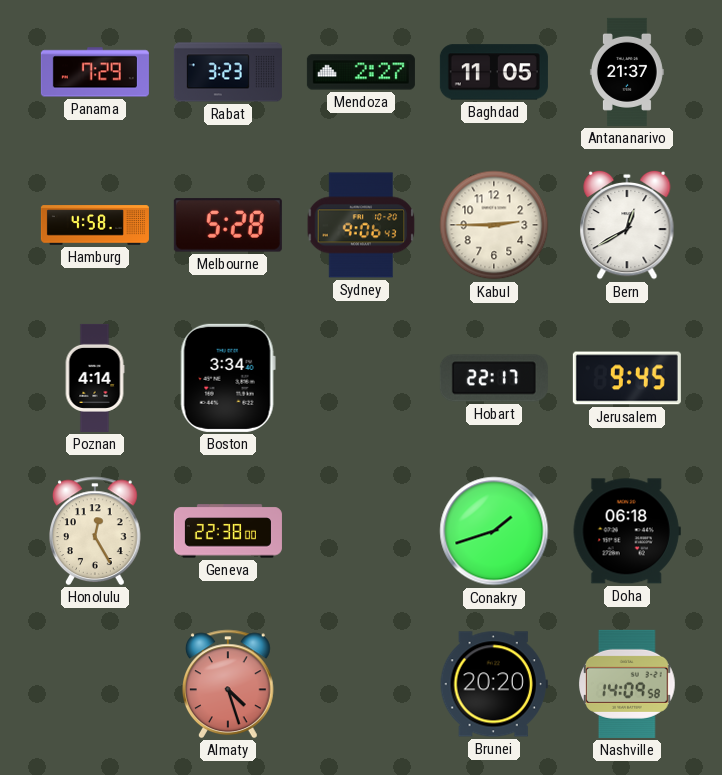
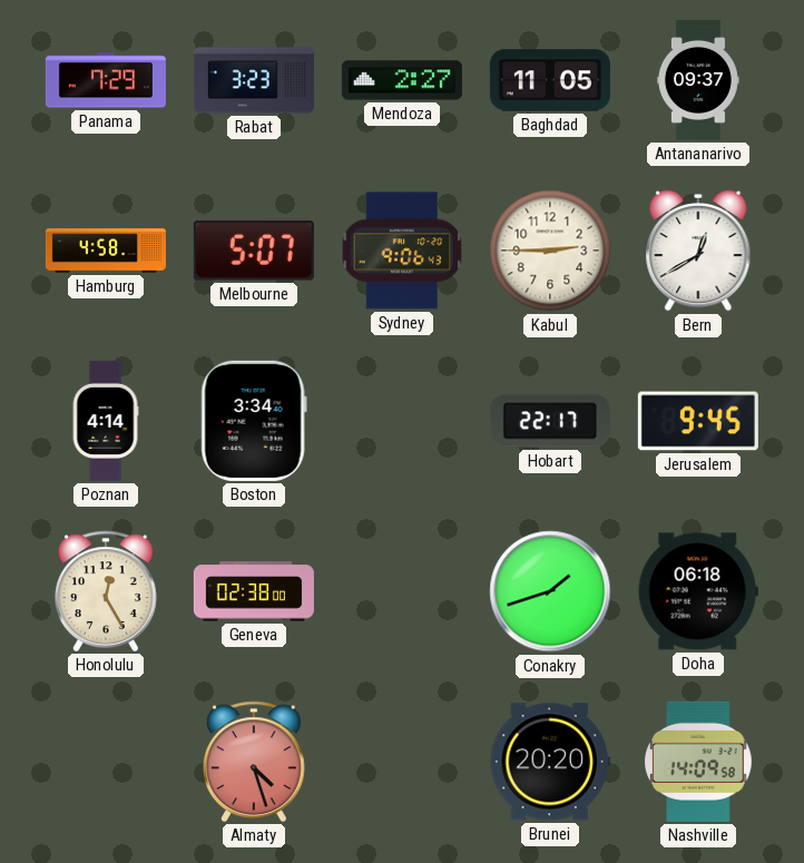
Antananarivo: 21:37 -> 09:37 (698, 80)
Melbourne: 5:28 -> 5:07 (254, 251)
Geneva: 22:38 -> 02:38 (254, 591)
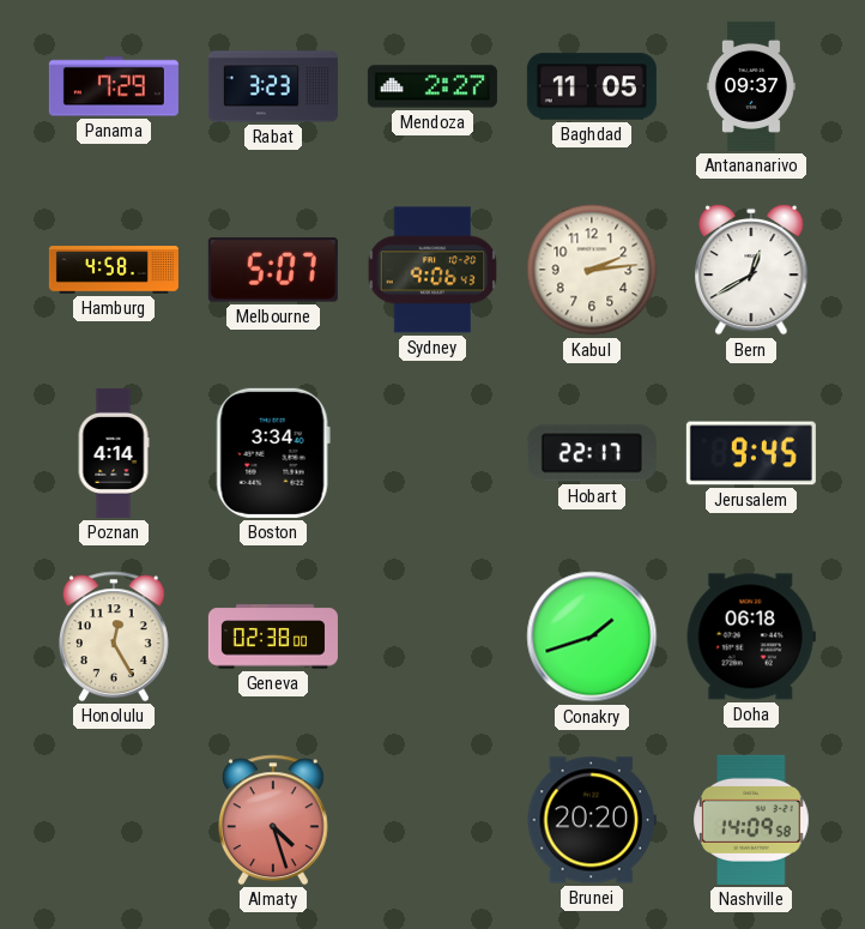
Kabul: 2:45 -> 2:14 (592, 270)
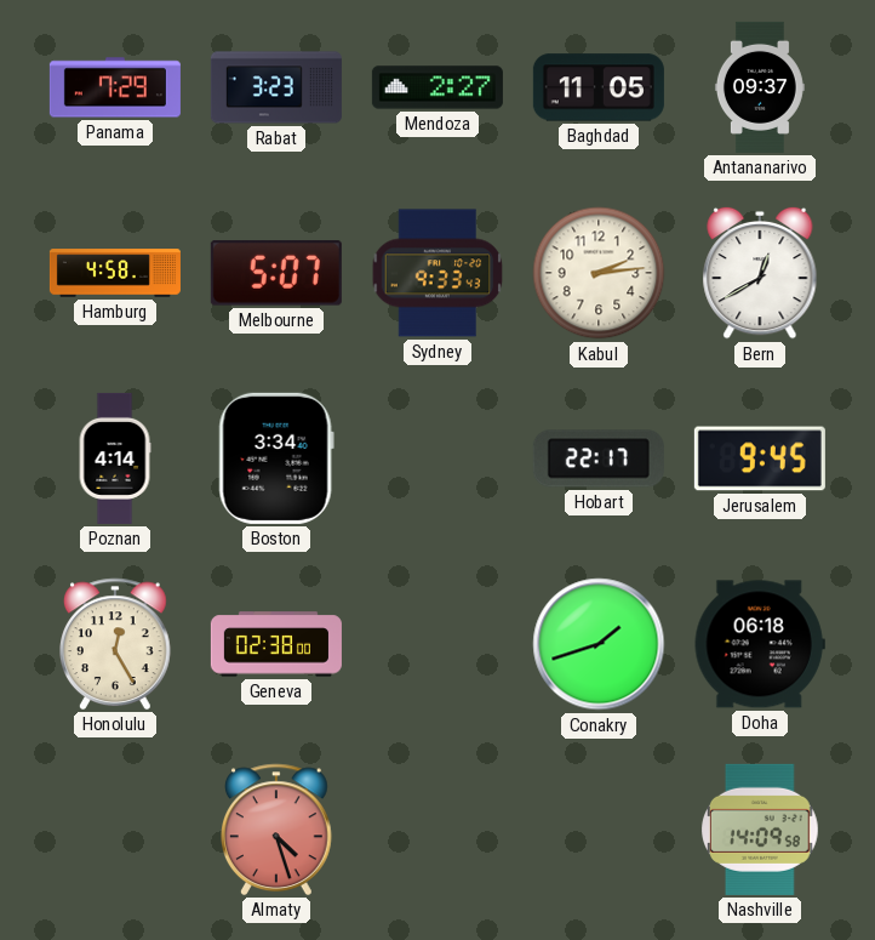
Sydney: 9:06 -> 9:33 (438, 273)
Brunei: 20:20 -> none (592, 820)
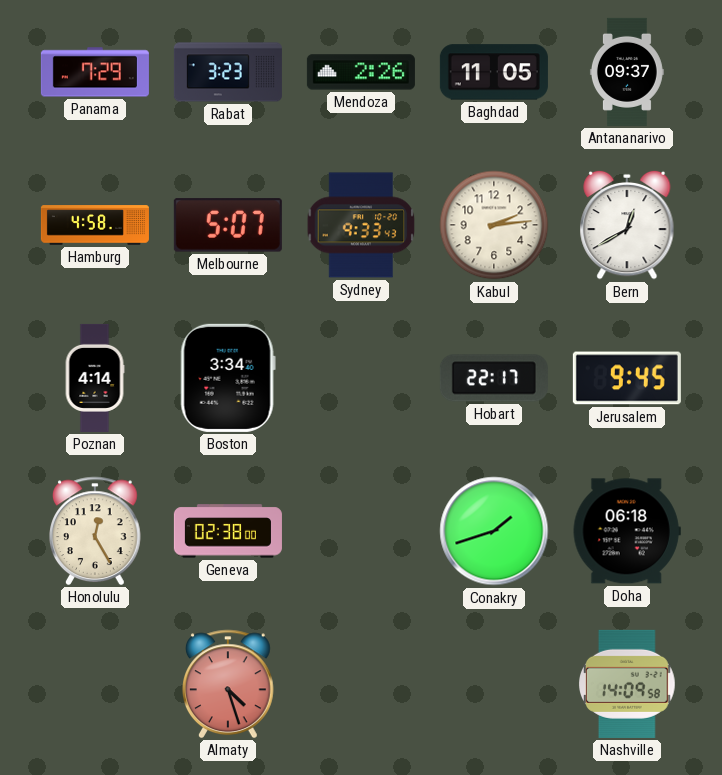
Mendoza: 2:27 -> 2:26 (361, 72)
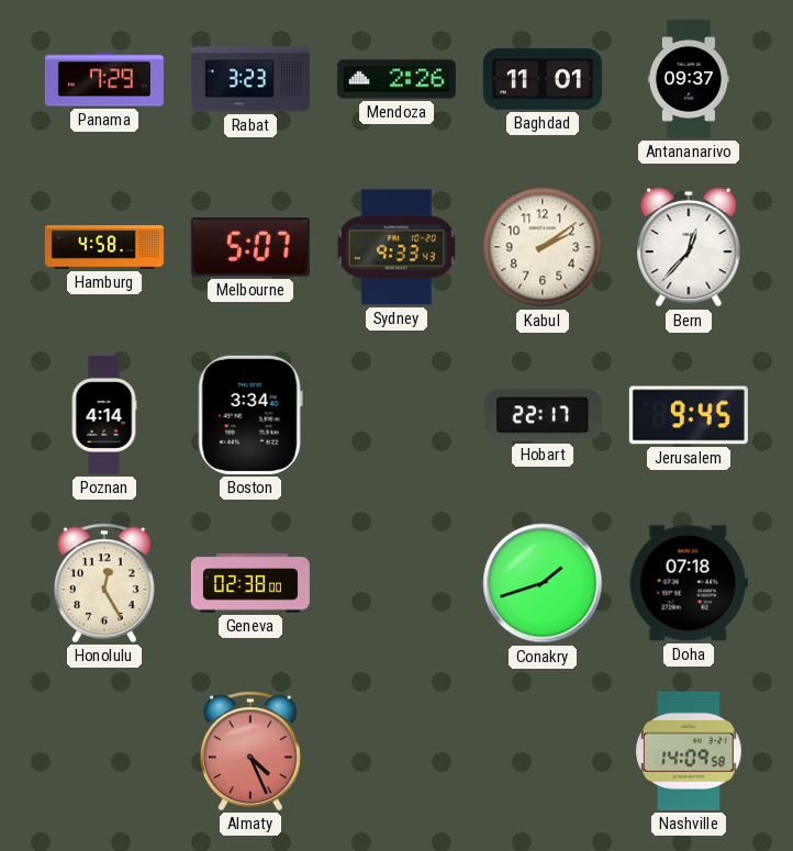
Baghdad: 11:05 -> 11:01 (543, 79)
Kabul: 2:14 -> 2:09 (543, 247)
Bern: 12:40 -> 12:37 (689, 247)
Doha: 06:18 -> 07:18 (689, 583)
Almaty: 4:27 -> 4:26 (252, 751)
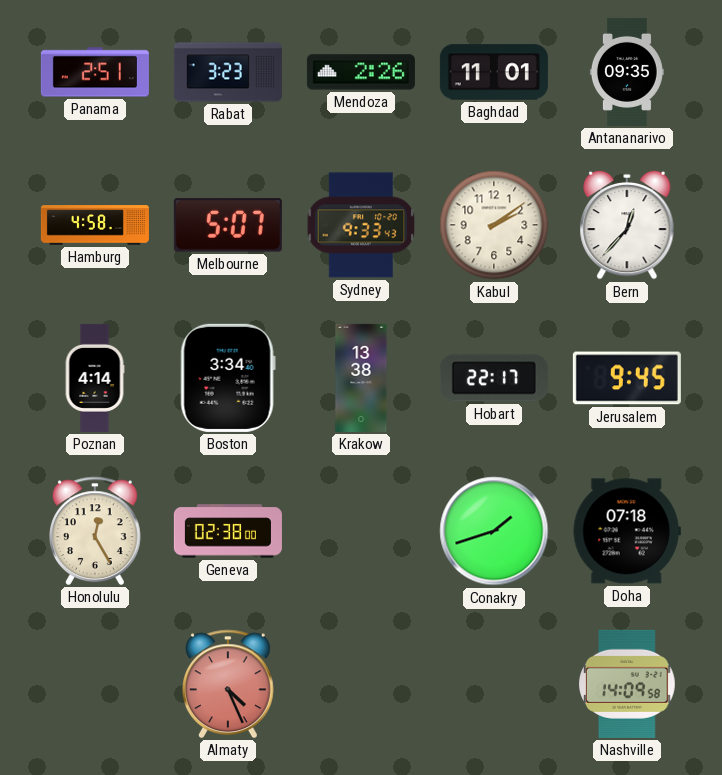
Panama: 7:29 -> 2:51 (95, 72)
Antananarivo: 09:37 -> 09:35 (627, 72)
Krakow: none -> 13:38 (361, 378)
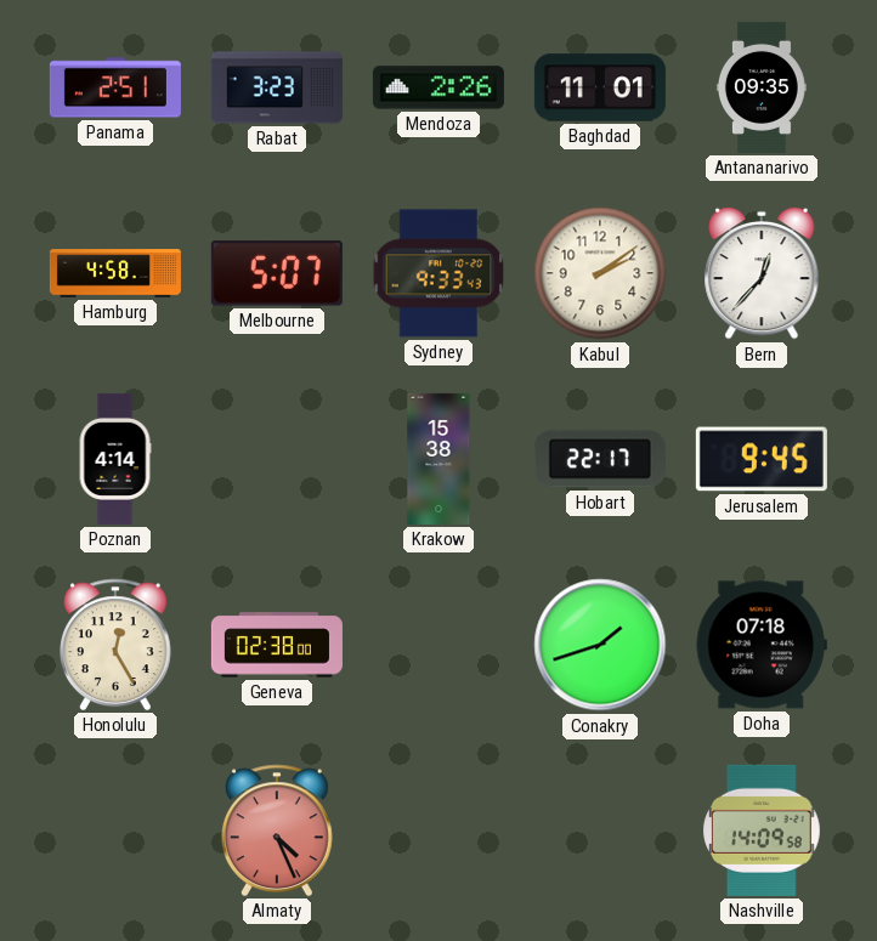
Boston: 3:34 -> none (228, 378)
Krakow: 13:38 -> 15:38 (438, 459)
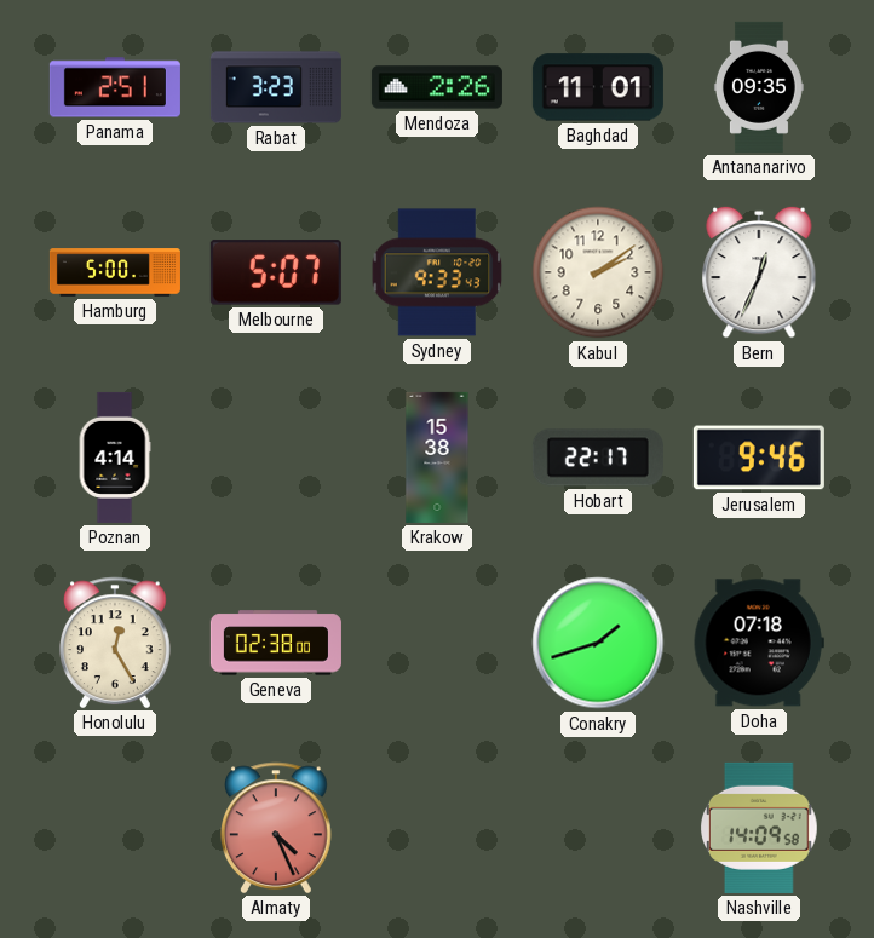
Hamburg: 4:58 -> 5:00 (115, 272)
Bern: 12:37 -> 12:34 (759, 272)
Jerusalem: 9:45 -> 9:46 (759, 458)
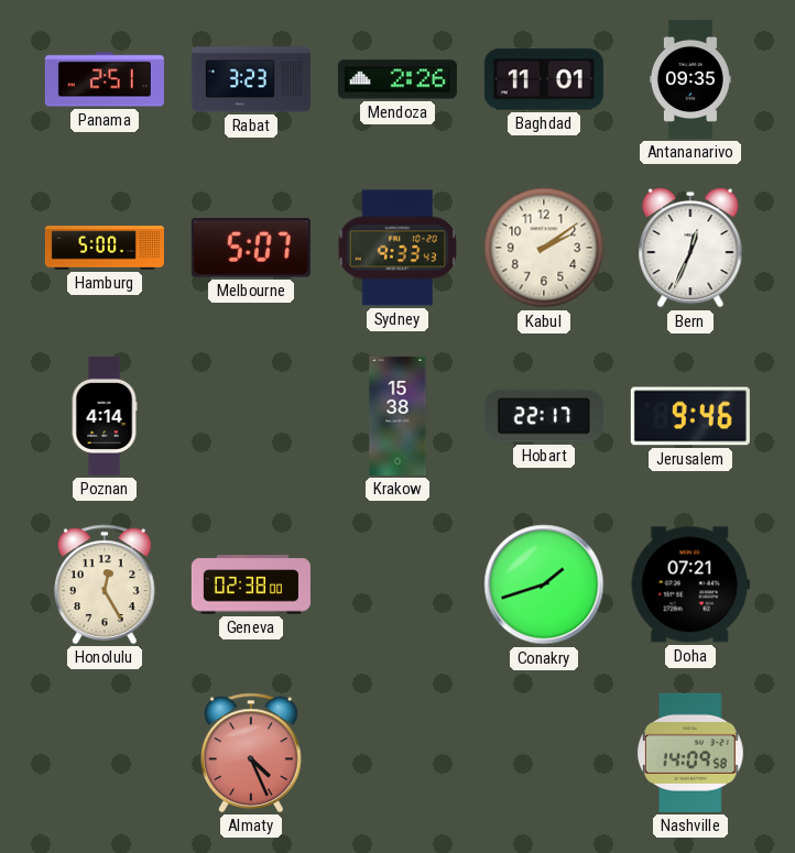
Doha: 07:18 -> 07:21 (690, 584)
